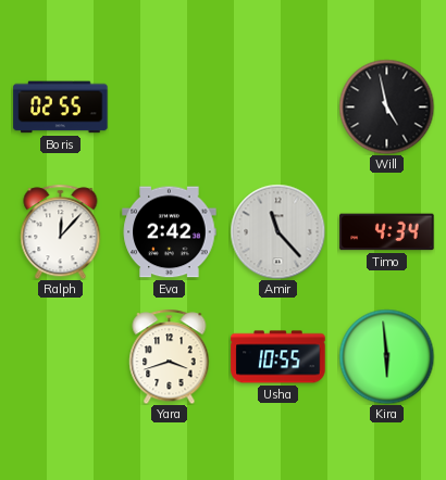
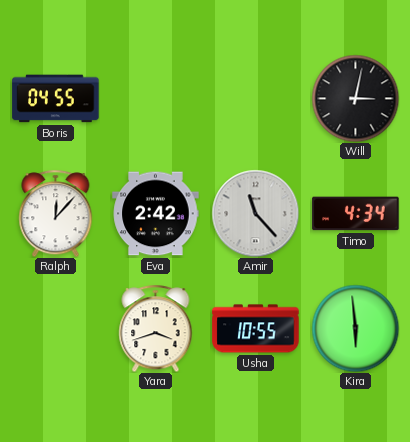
Boris: 02:55 -> 04:55 (56, 99)
Will: 4:58 -> 3:02 (355, 98)
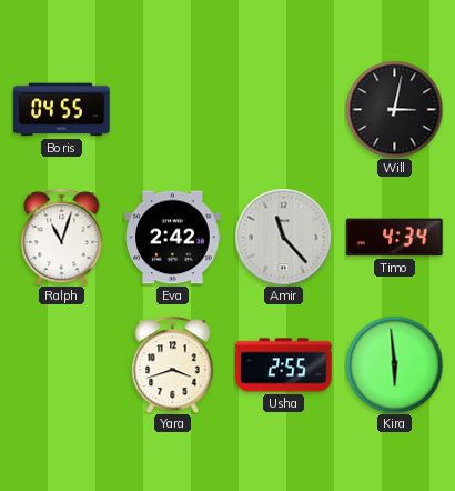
Ralph: 12:07 -> 11:03 (62, 237)
Usha: 10:55 -> 2:55 (284, 365)
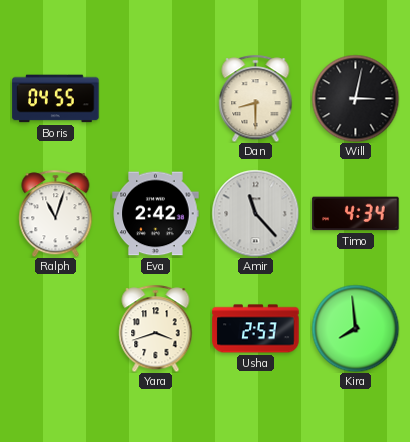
Dan: none -> 8:30 (256, 98)
Usha: 2:55 -> 2:53 (256, 329)
Kira: 5:59 -> 7:59 (355, 328)
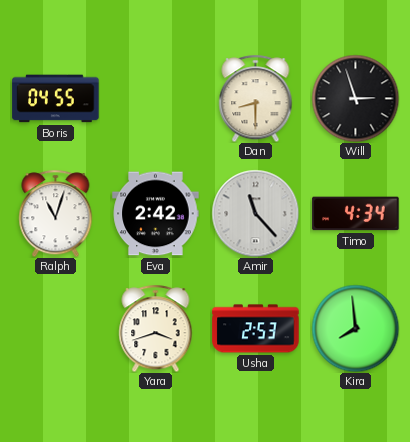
Will: 3:02 -> 2:57 (355, 98)
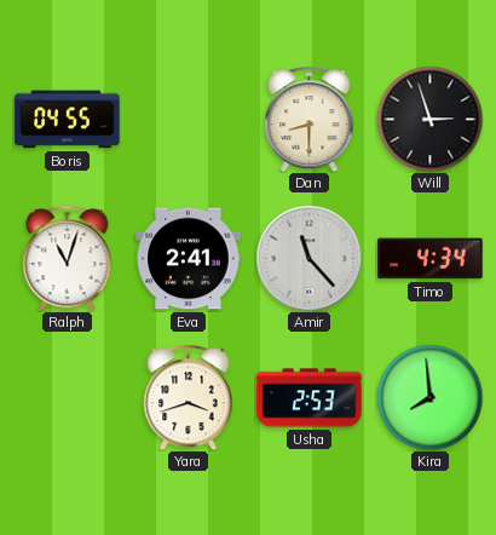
Eva: 2:42 -> 2:41 (189, 259)
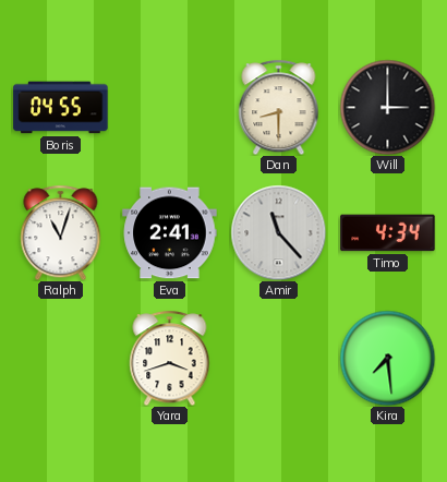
Will: 2:57 -> 3:00 (387, 107)
Usha: 2:53 -> none (310, 398)
Kira: 7:59 -> 7:29 (387, 358)
